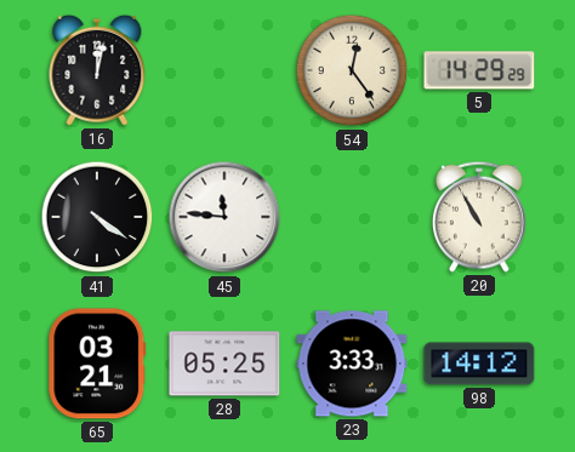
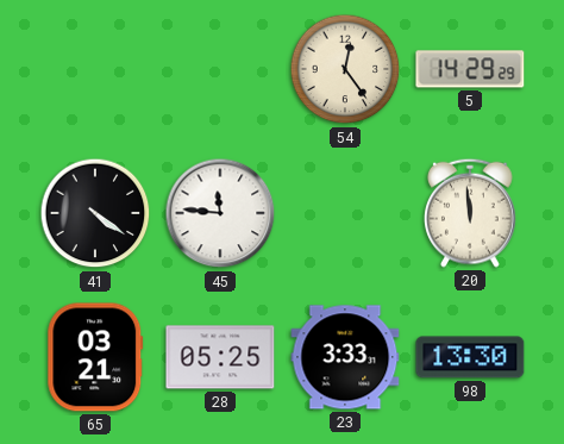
16: 12:02 -> none (97, 70)
20: 10:55 -> 11:59 (471, 213)
98: 14:12 -> 13:30 (470, 357)
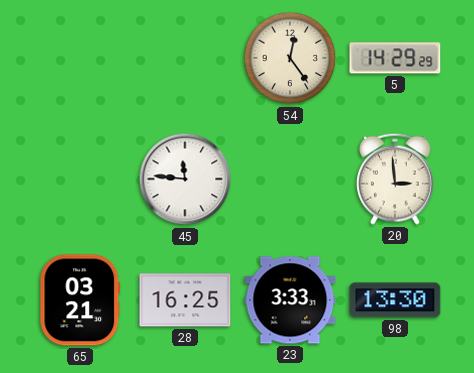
41: 4:21 -> none (95, 213)
20: 11:59 -> 2:59 (396, 179)
28: 05:25 -> 16:25 (185, 300)
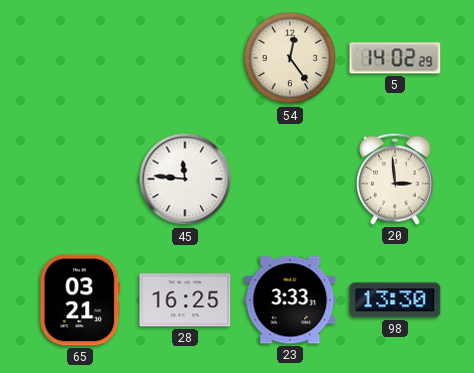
5: 14:29 -> 14:02 (395, 58)
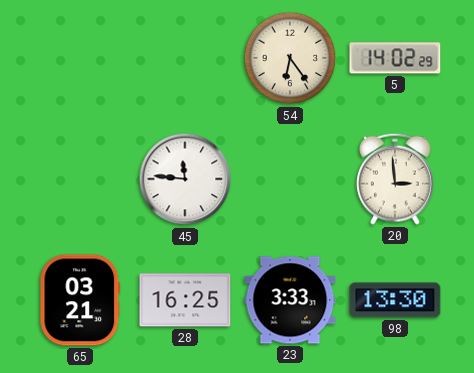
54: 12:24 -> 6:24 (290, 58)
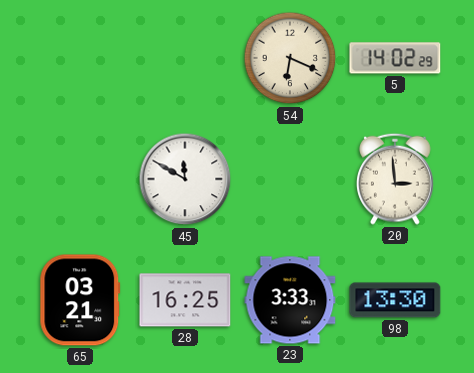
54: 6:24 -> 6:19 (290, 58)
45: 11:46 -> 11:50 (185, 179)
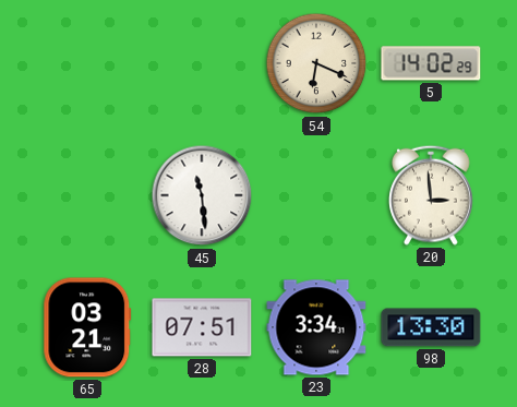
45: 11:50 -> 11:29 (202, 195)
28: 16:25 -> 07:51 (202, 327)
23: 3:33 -> 3:34 (316, 327)
